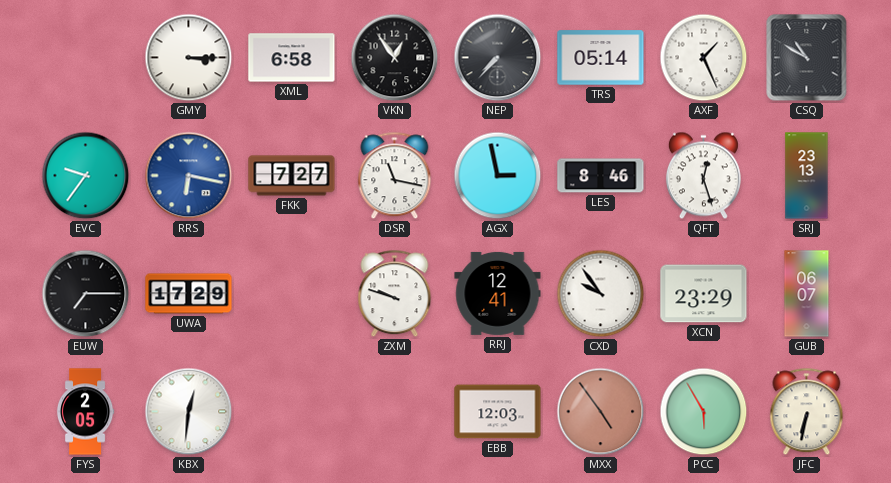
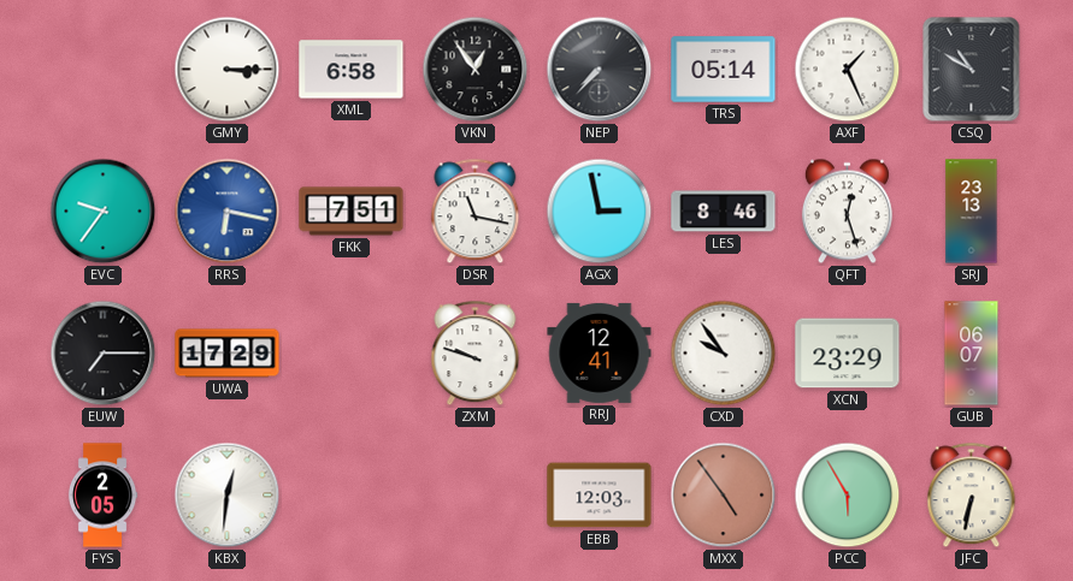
FKK: 7:27 -> 7:51 (352, 212)
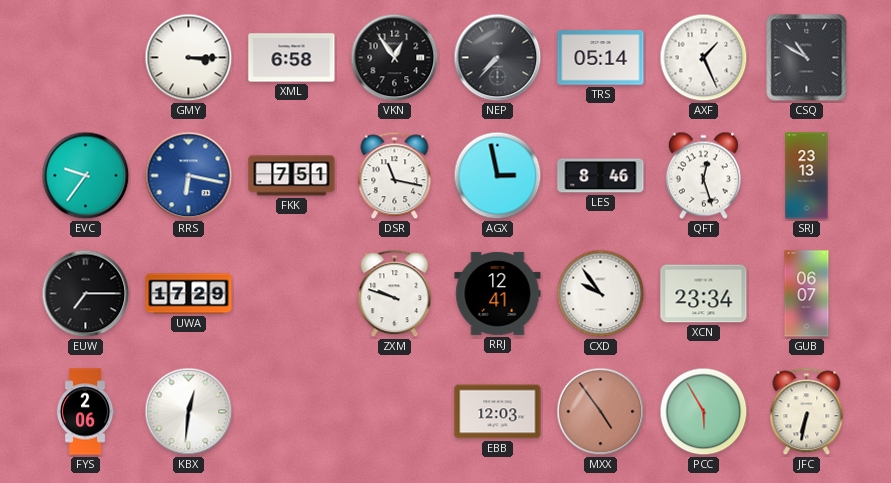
XCN: 23:29 -> 23:34 (704, 294)
FYS: 2:05 -> 2:06 (85, 412)
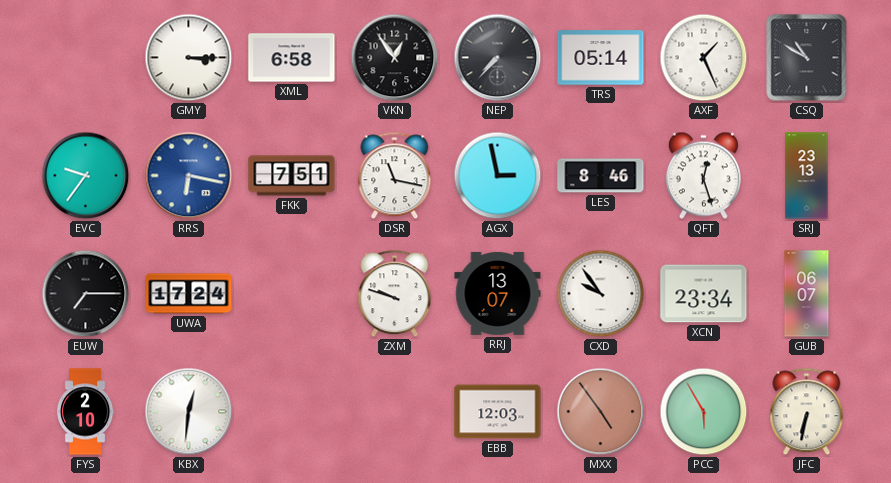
UWA: 17:29 -> 17:24 (189, 294)
RRJ: 12:41 -> 13:07 (498, 293)
FYS: 2:06 -> 2:10 (85, 412)
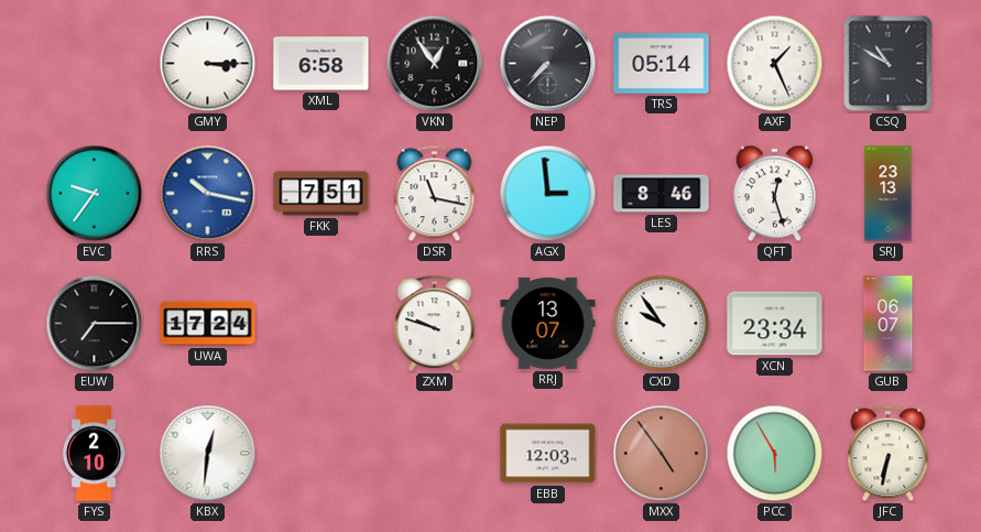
RRS: 6:17 -> 10:17 (208, 194)
AGX: 2:58 -> 2:59 (548, 194)
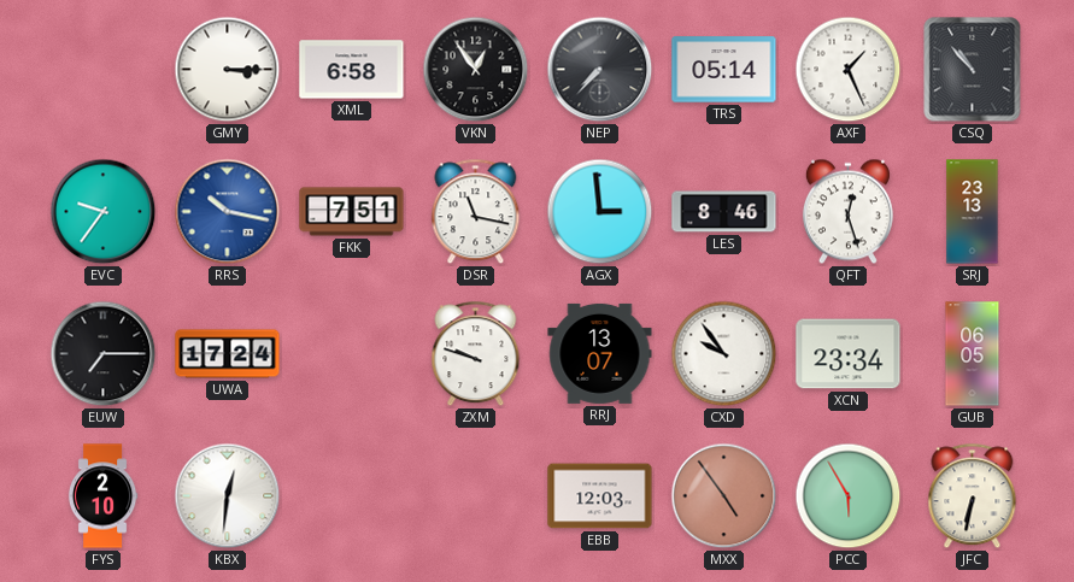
CSQ: 10:50 -> 10:53 (973, 70)
GUB: 06:07 -> 06:05 (973, 354)
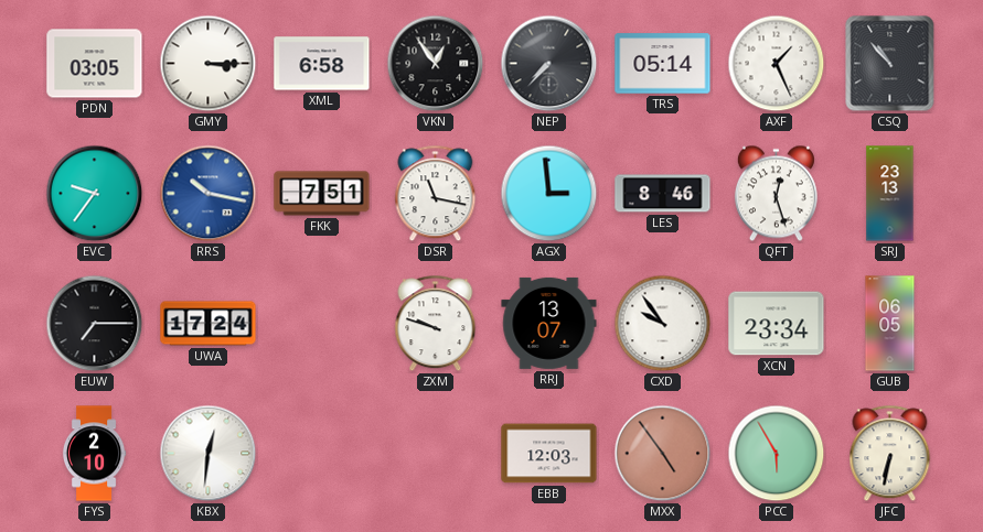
PDN: none -> 03:05 (95, 64)
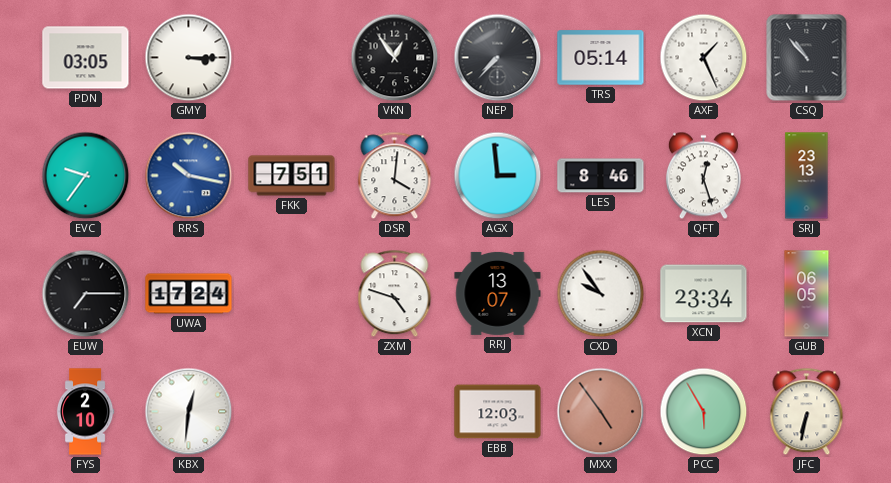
XML: 6:58 -> none (322, 64)
DSR: 11:17 -> 4:01 (395, 176)
ZXM: 9:48 -> 4:48 (395, 294)
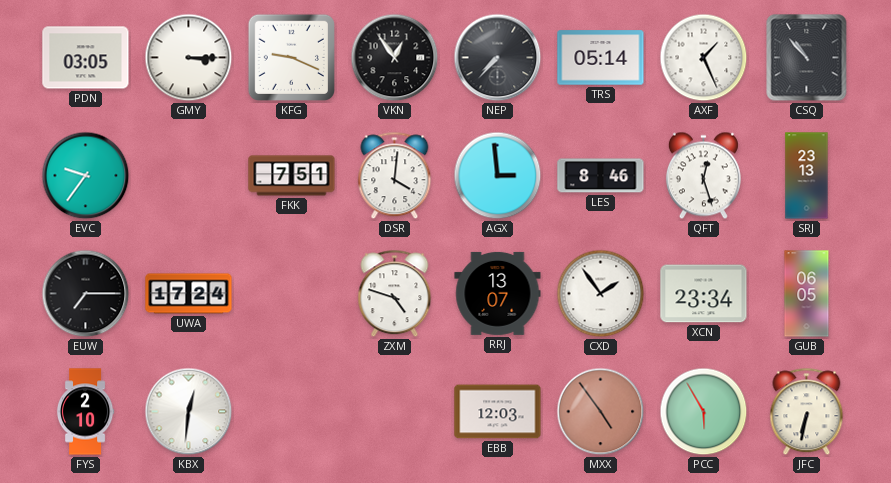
KFG: none -> 9:19 (291, 57)
RRS: 10:17 -> none (189, 176)
CXD: 9:54 -> 1:54 (601, 294)
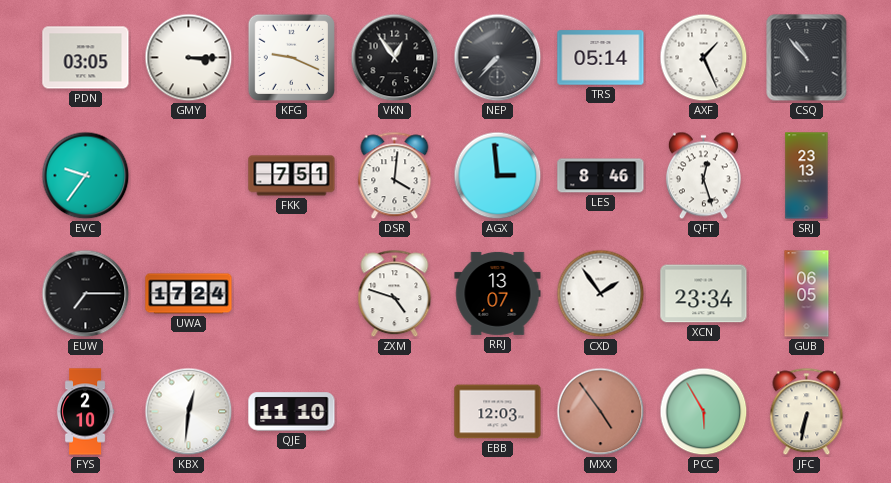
QJE: none -> 11:10 (292, 412)
